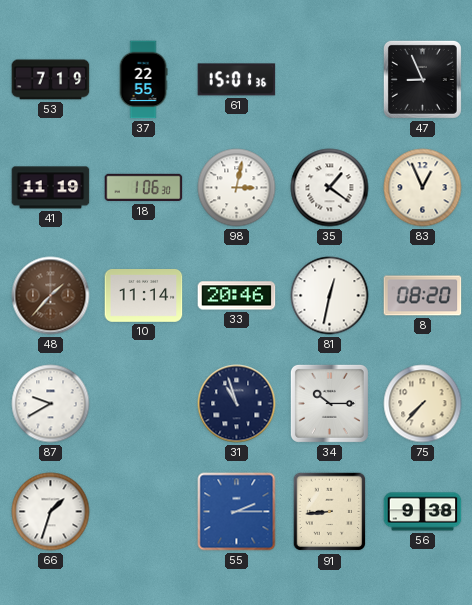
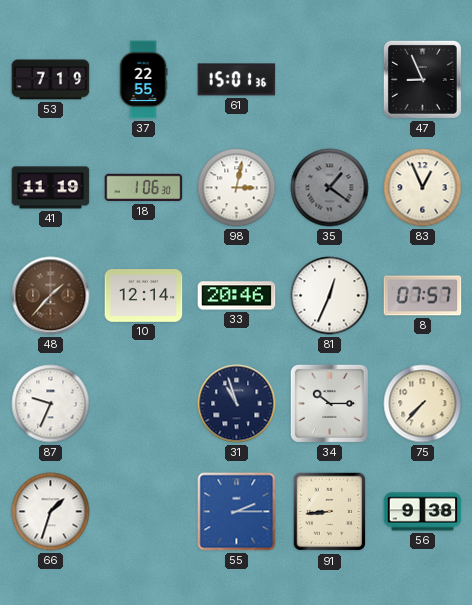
35 dial: white -> grey (330, 188)
10: 11:14 -> 12:14 (144, 296)
81: 12:32 -> 12:34 (330, 296)
8: 08:20 -> 07:57 (423, 296)
87: 9:40 -> 9:34 (51, 404)
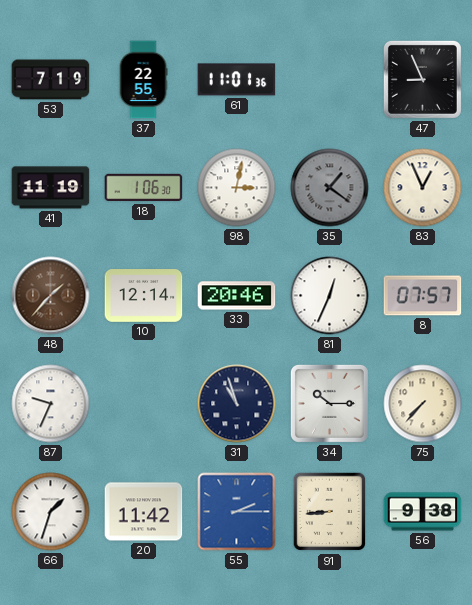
61: 15:01 -> 11:01 (237, 80)
20: none -> 11:42 (144, 512)
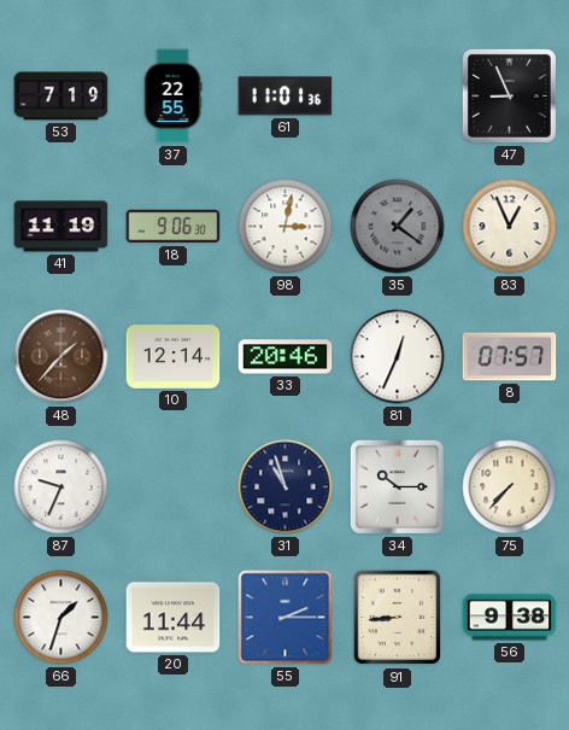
18: 1:06 -> 9:06 (174, 227)
20: 11:42 -> 11:44 (174, 618)
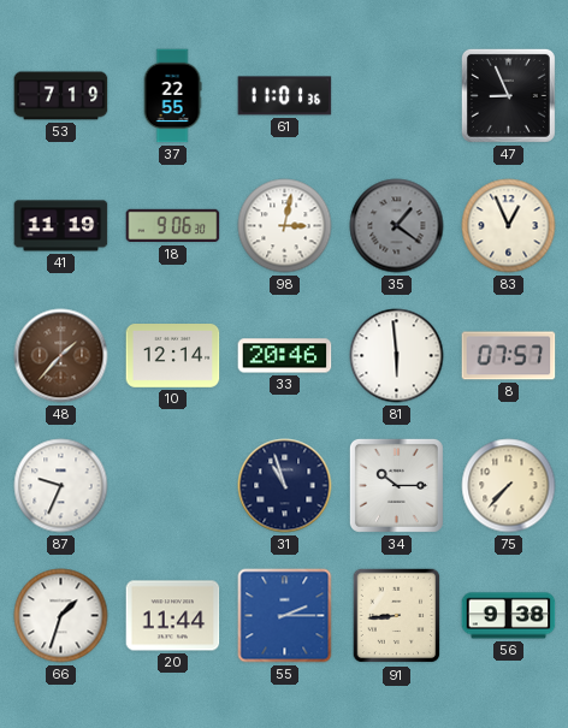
81: 12:34 -> 5:59 (397, 356)
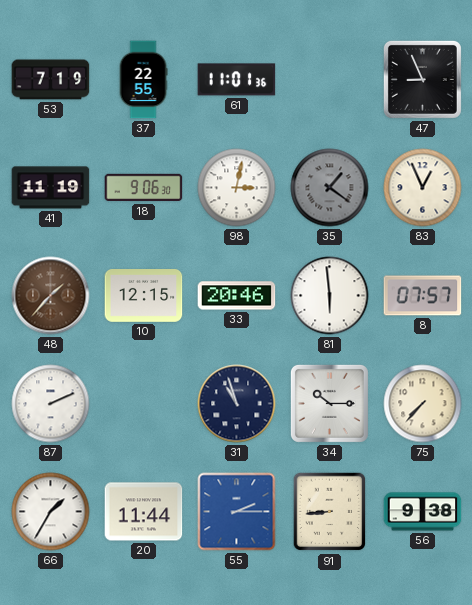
10: 12:14 -> 12:15 (144, 296)
87: 9:34 -> 2:11 (51, 404)
66: 1:33 -> 1:35 (51, 512)
